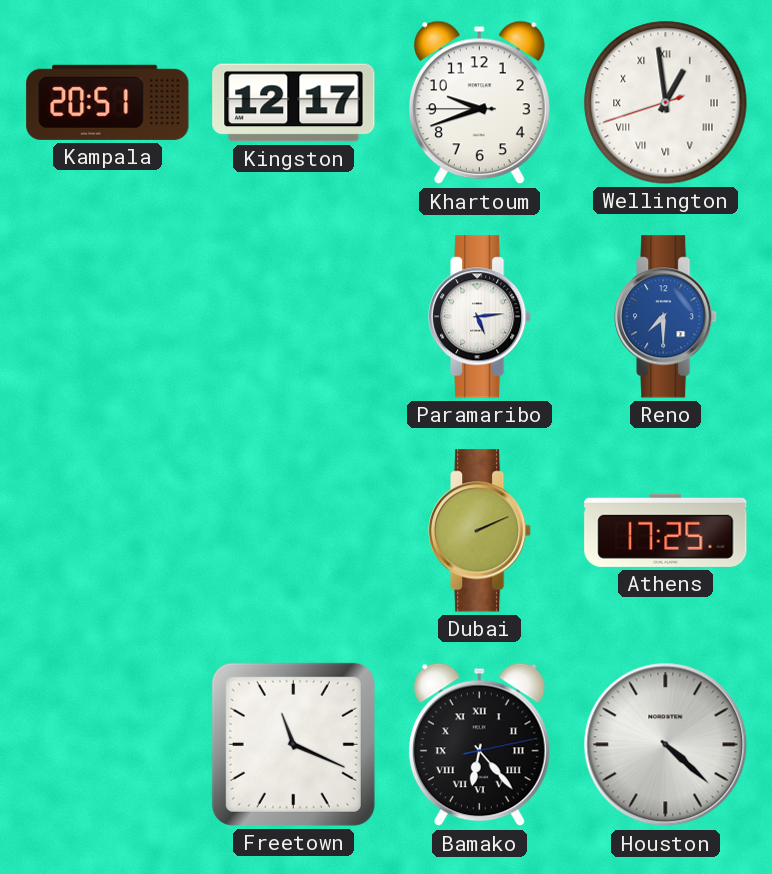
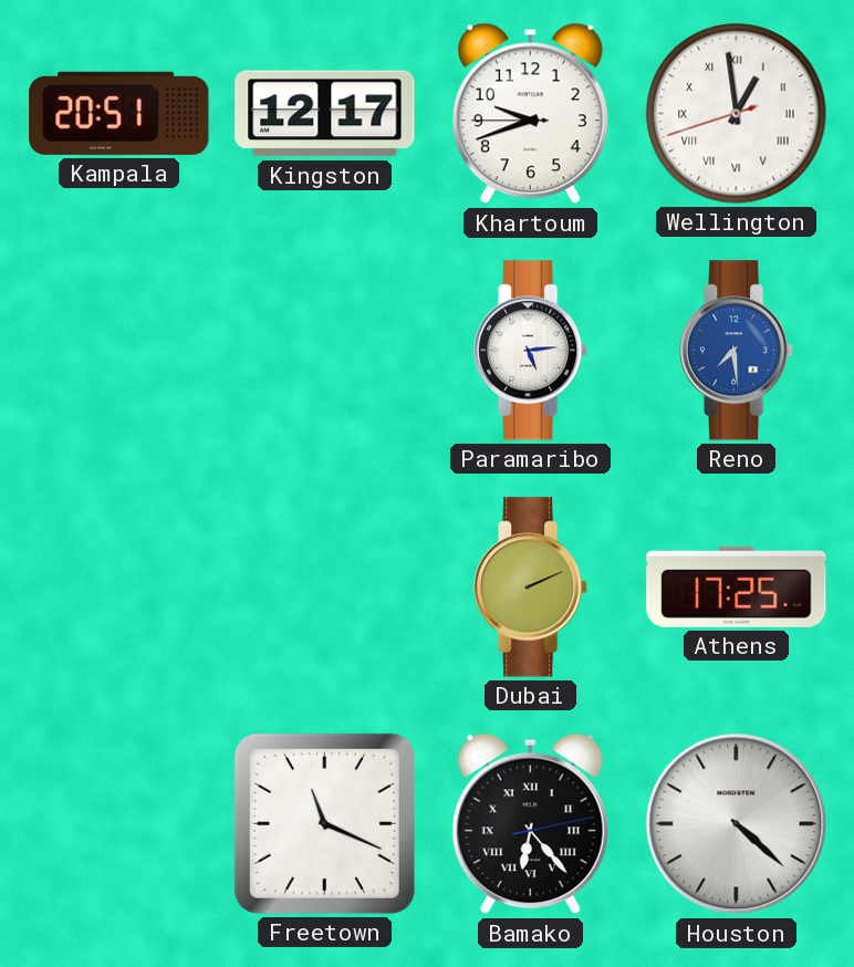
Reno: 7:30 -> 7:29 (737, 351)
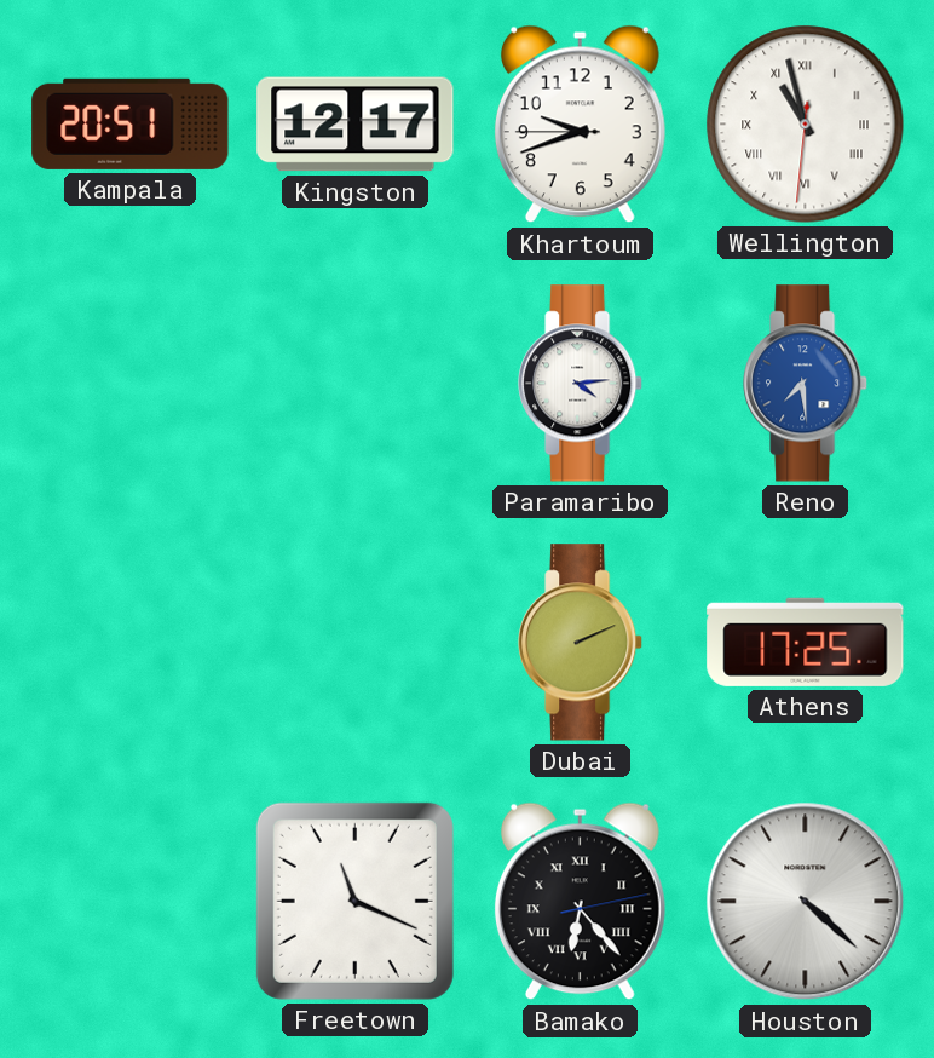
Wellington: 12:58 -> 10:57 (806, 125)
Paramaribo: 5:14 -> 4:14 (581, 384)
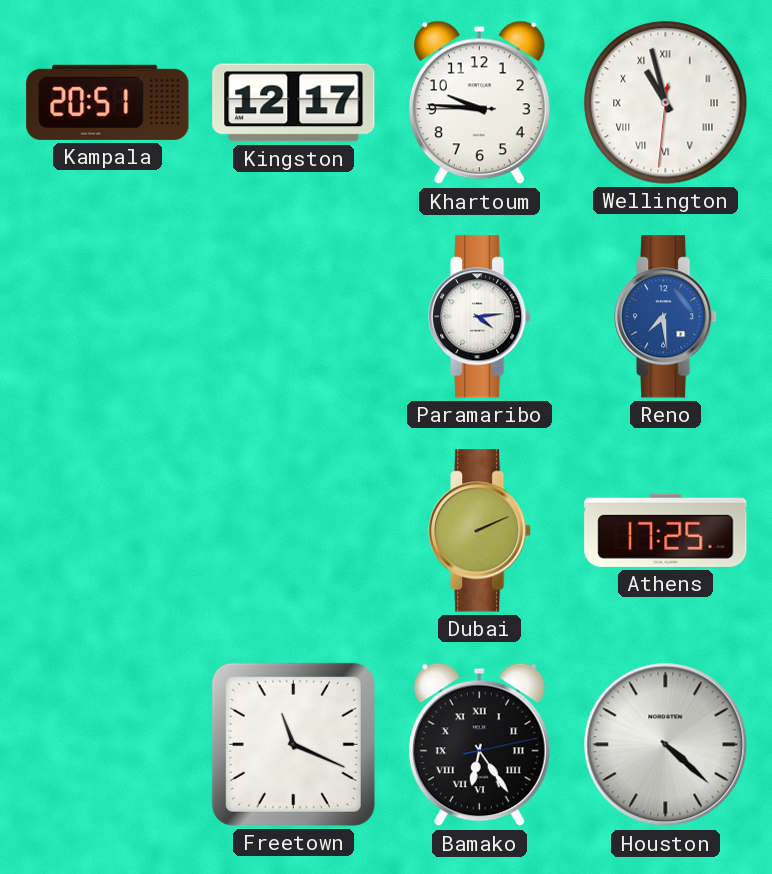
Khartoum: 9:41 -> 9:45 (479, 103)
Bamako: 6:23 -> 6:24 (479, 745)
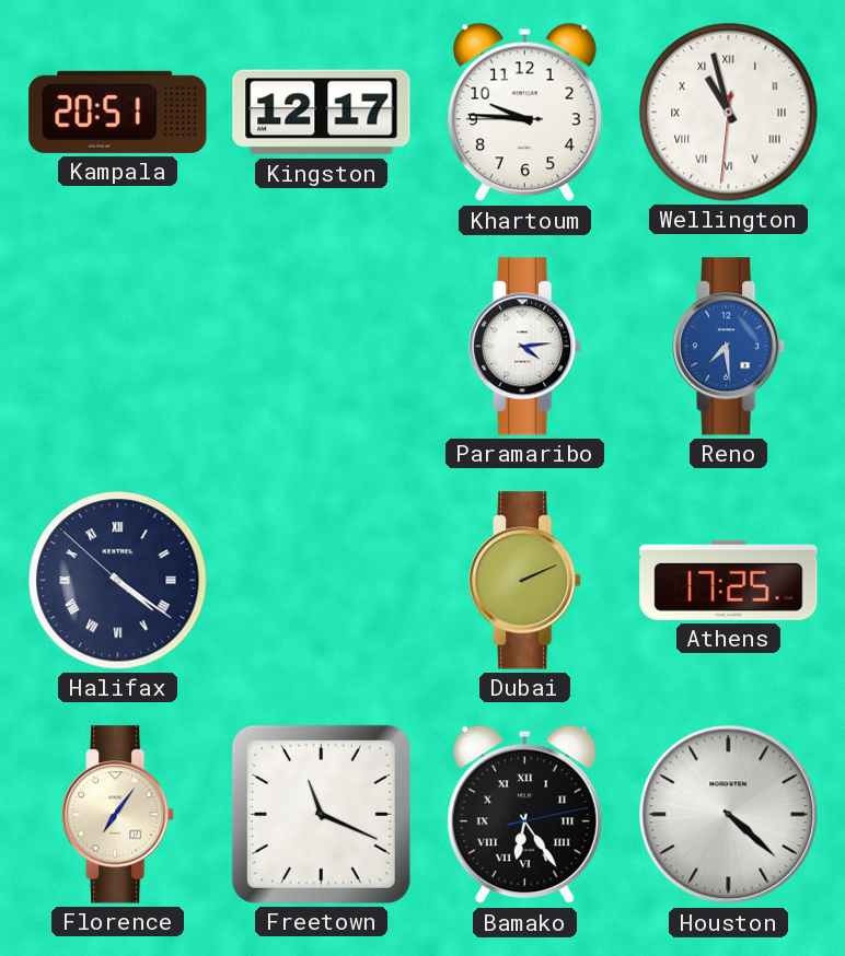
Halifax: none -> 4:20 (118, 581)
Florence: none -> 7:06 (118, 815)
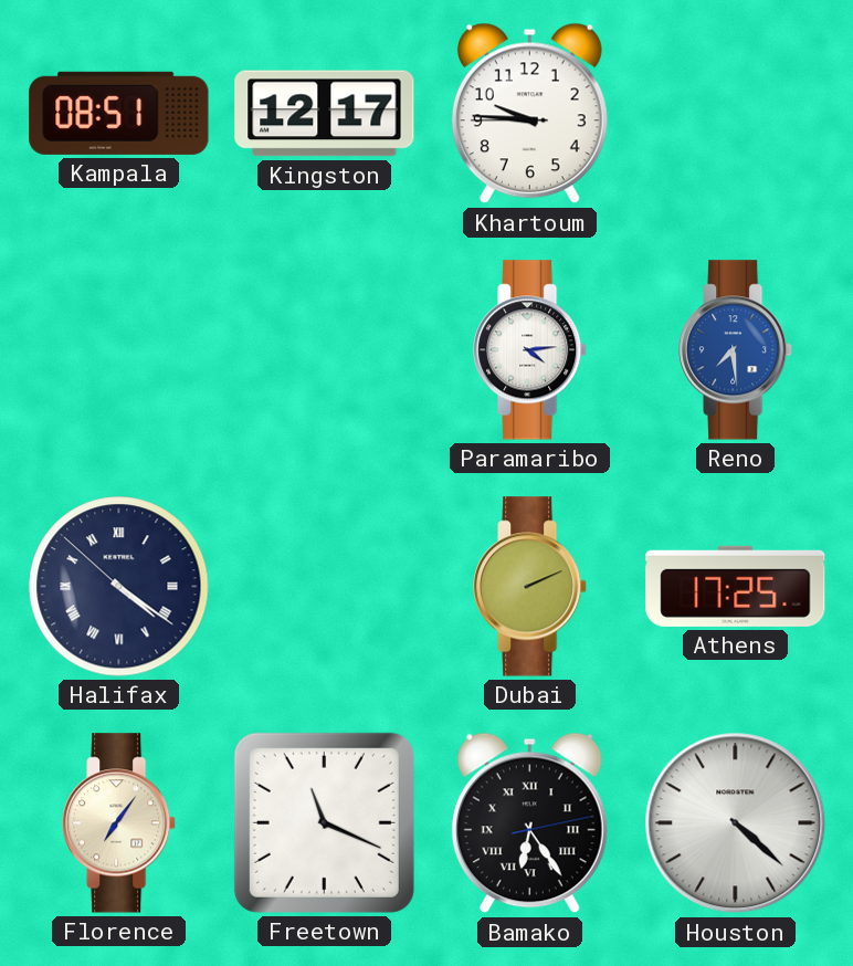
Kampala: 20:51 -> 08:51 (119, 113)
Wellington: 10:57 -> none (729, 113)
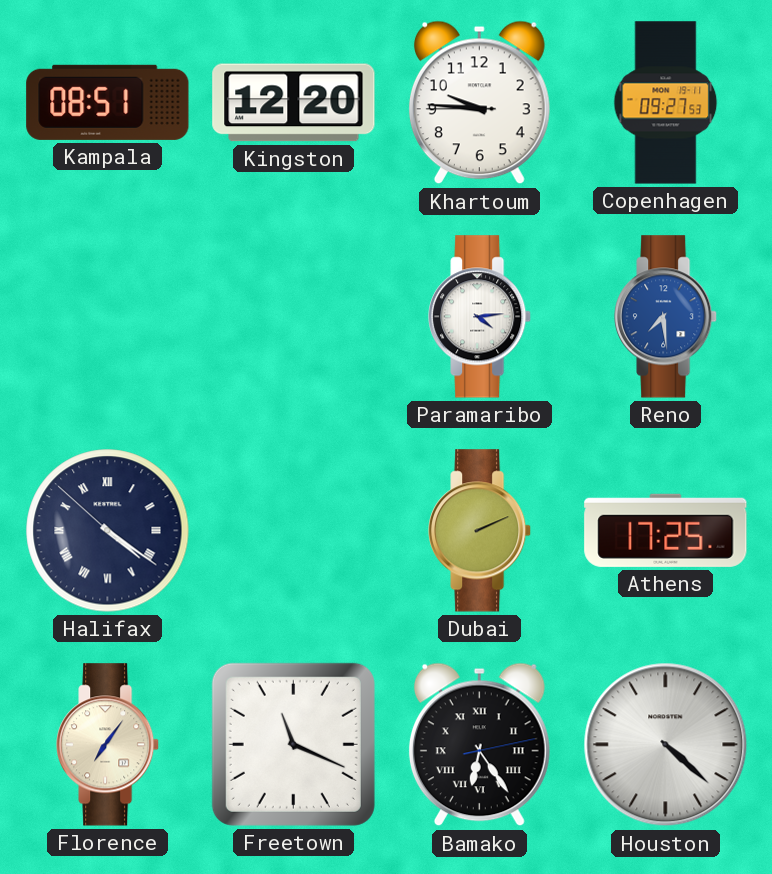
Kingston: 12:17 -> 12:20 (294, 103)
Copenhagen: none -> 09:27 (666, 103)
